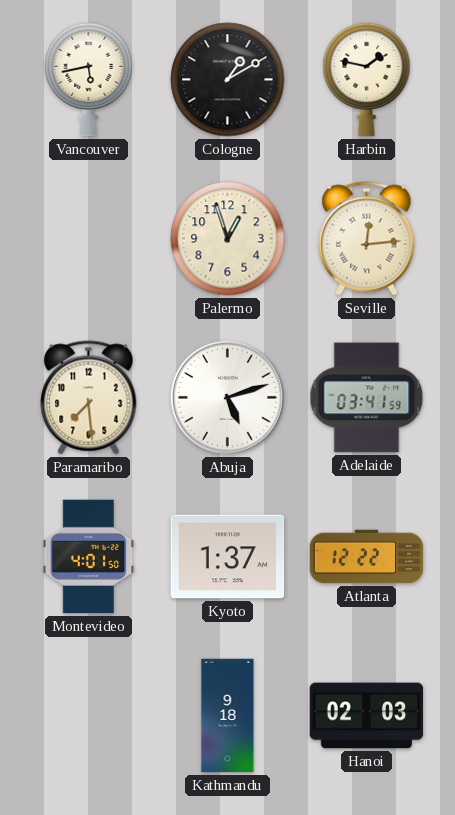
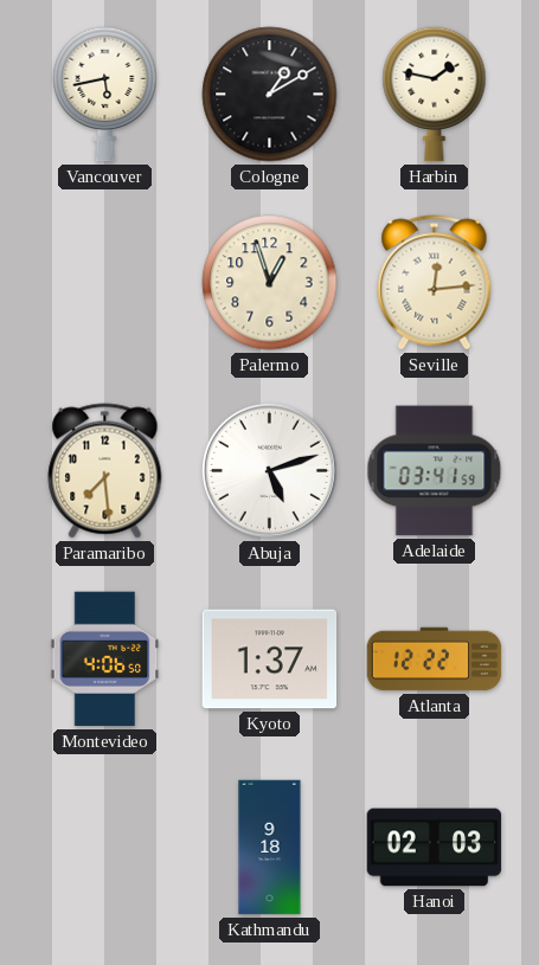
Montevideo: 4:01 -> 4:06 (105, 660)
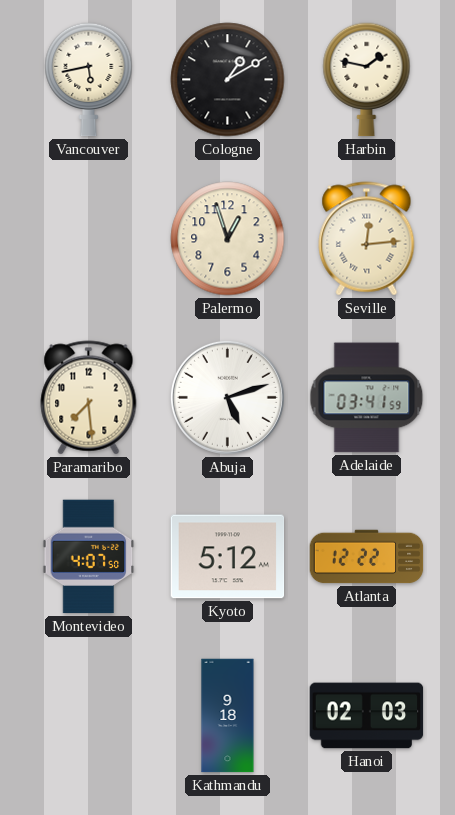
Montevideo: 4:06 -> 4:07 (89, 557)
Kyoto: 1:37 -> 5:12 (228, 557)
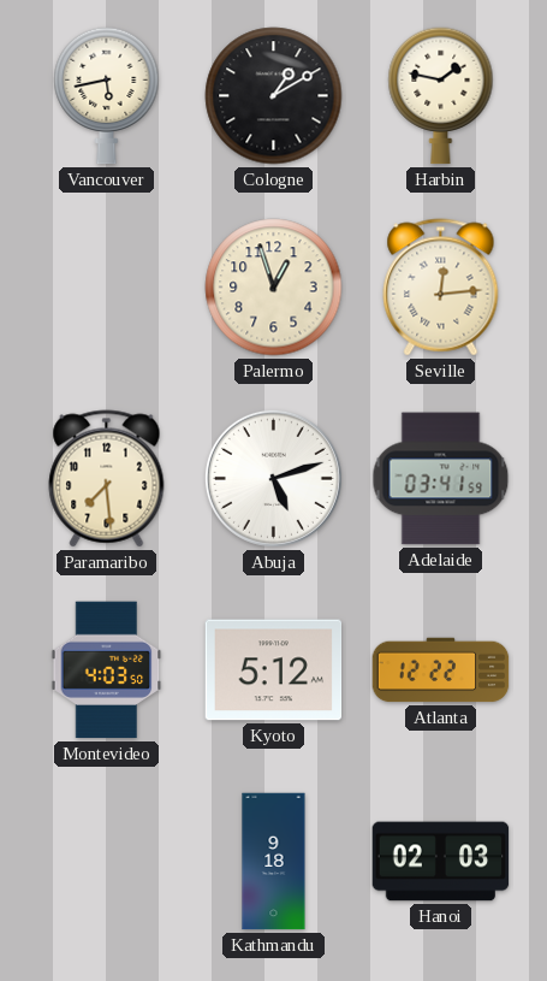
Montevideo: 4:07 -> 4:03 (107, 670)
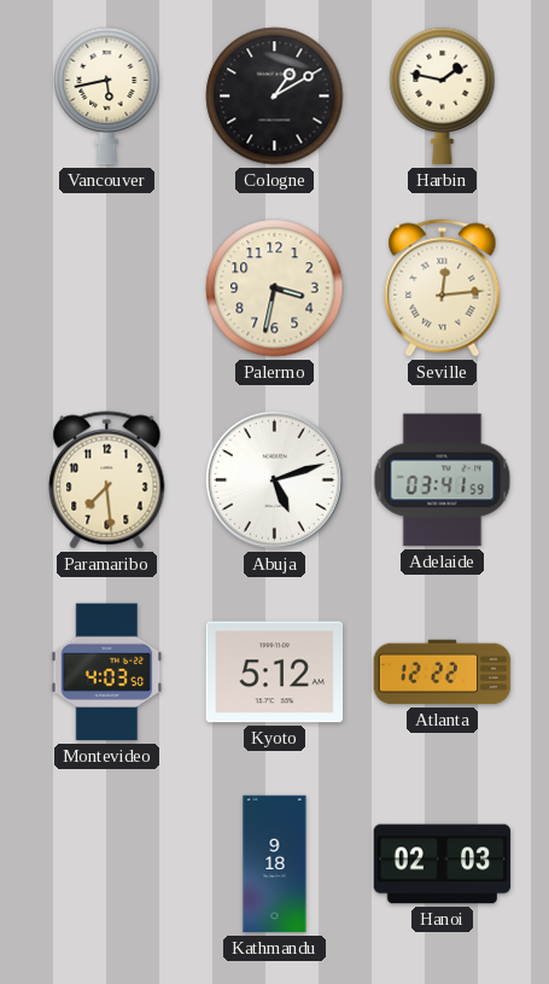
Palermo: 12:57 -> 3:32 (275, 289)
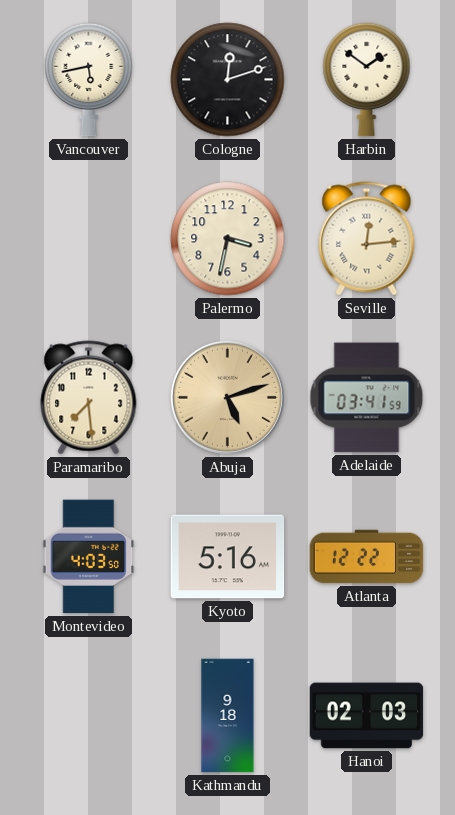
Cologne: 1:10 -> 12:12 (228, 80)
Harbin: 1:47 -> 1:51 (367, 80)
Abuja dial: white -> champagne (227, 397)
Kyoto: 5:12 -> 5:16 (228, 557)
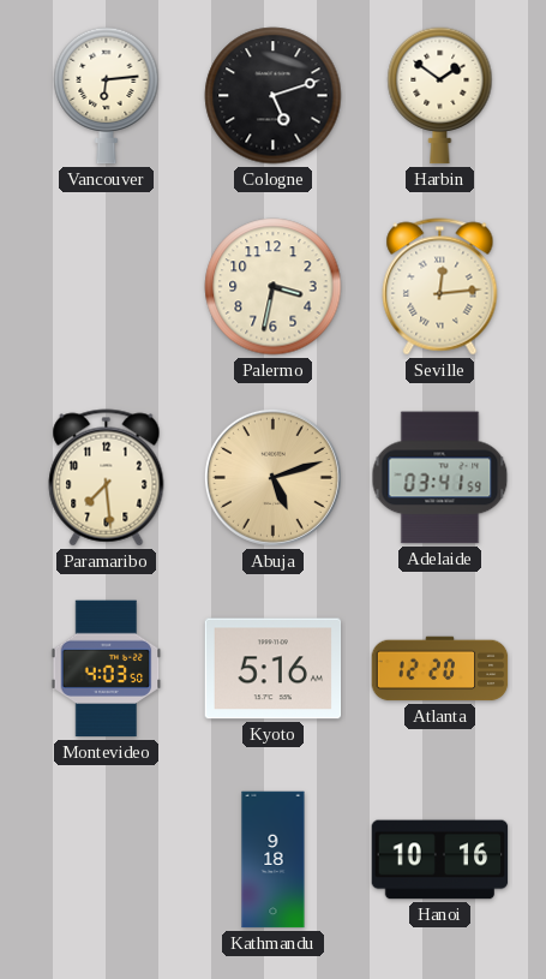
Vancouver: 5:43 -> 6:14 (107, 96)
Cologne: 12:12 -> 5:12 (274, 96)
Atlanta: 12:22 -> 12:20 (440, 669)
Hanoi: 02:03 -> 10:16 (440, 860)
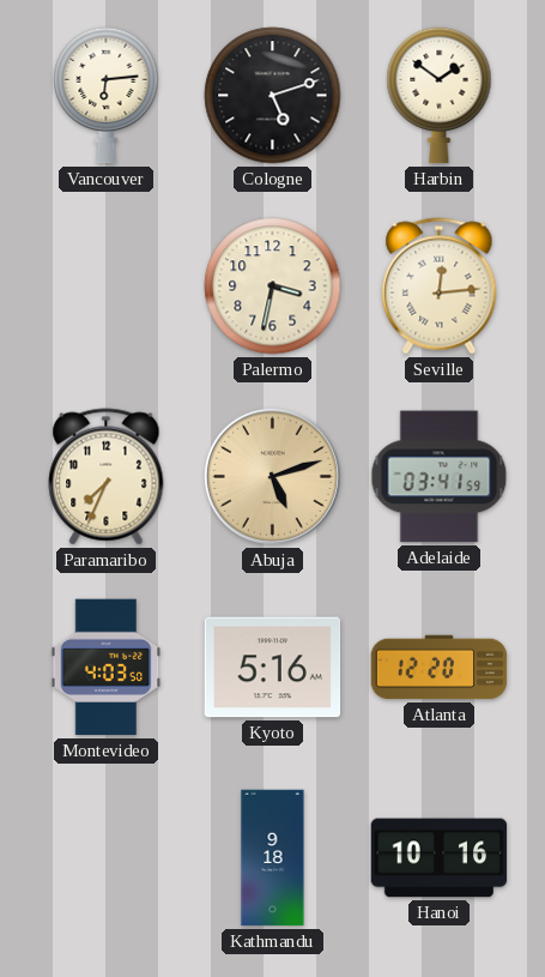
Paramaribo: 7:29 -> 7:34 (107, 477)
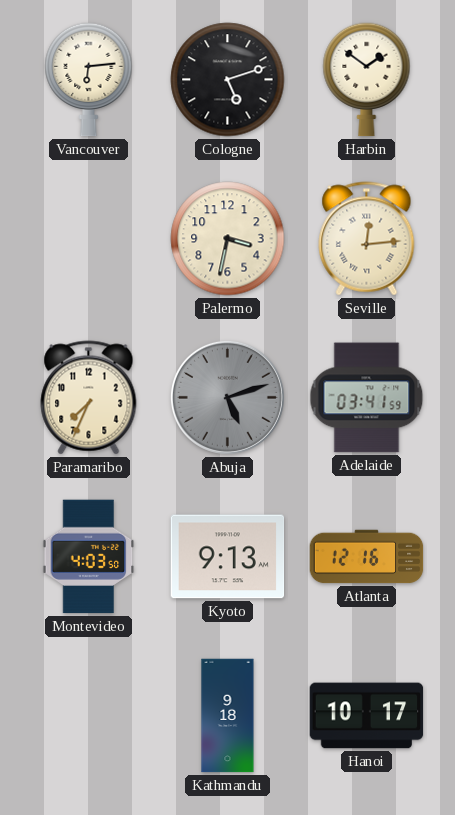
Abuja dial: champagne -> grey (227, 397)
Kyoto: 5:16 -> 9:13 (228, 557)
Atlanta: 12:20 -> 12:16 (367, 557)
Hanoi: 10:16 -> 10:17 (367, 716)
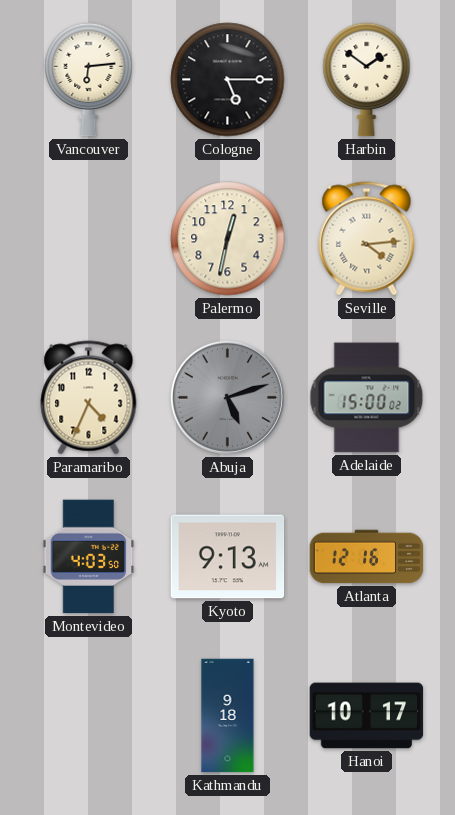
Cologne: 5:12 -> 5:15 (228, 80)
Palermo: 3:32 -> 12:32 (228, 239)
Seville: 12:14 -> 4:14 (367, 239)
Paramaribo: 7:34 -> 4:34 (89, 398)
Adelaide: 03:41 -> 15:00 (367, 398)
